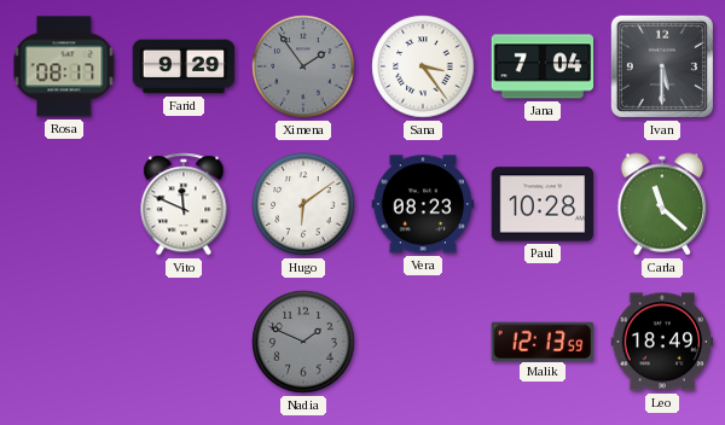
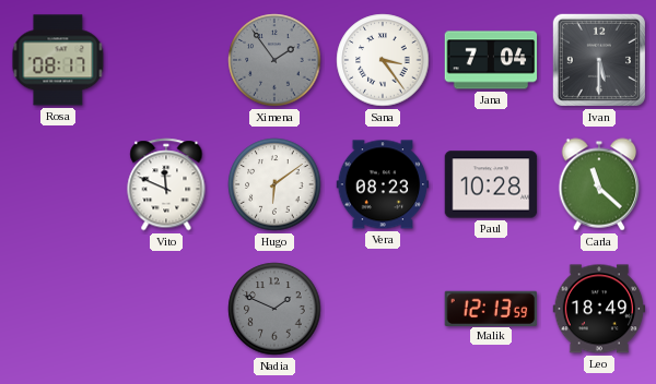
Farid: 9:29 -> none (184, 66)
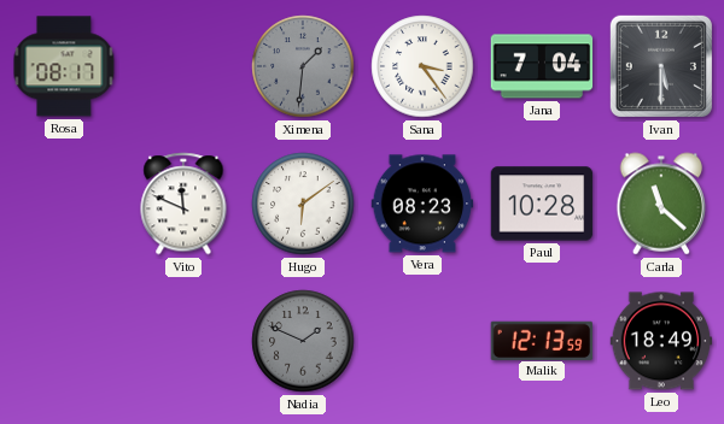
Ximena: 1:54 -> 1:31 (303, 66)
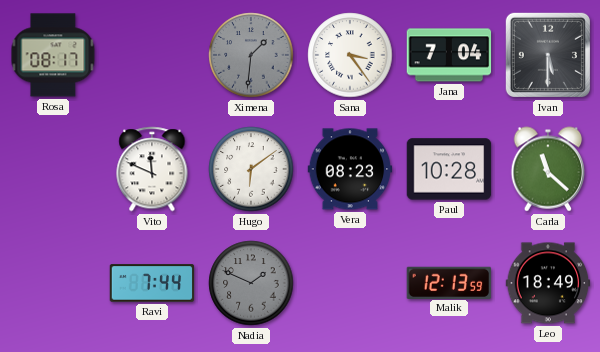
Ravi: none -> 7:44 (152, 283)
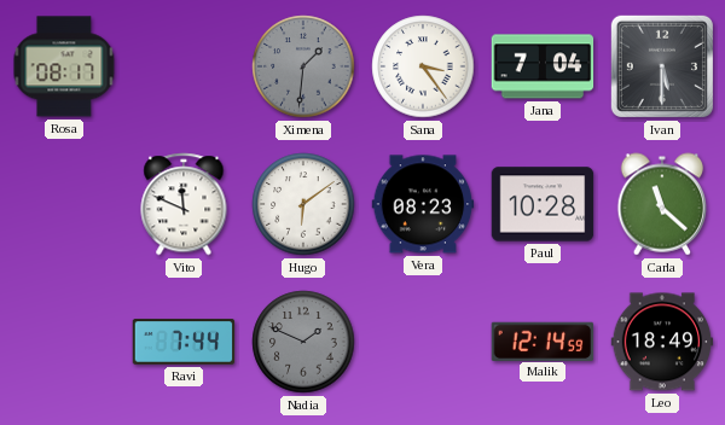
Malik: 12:13 -> 12:14 (543, 340)
